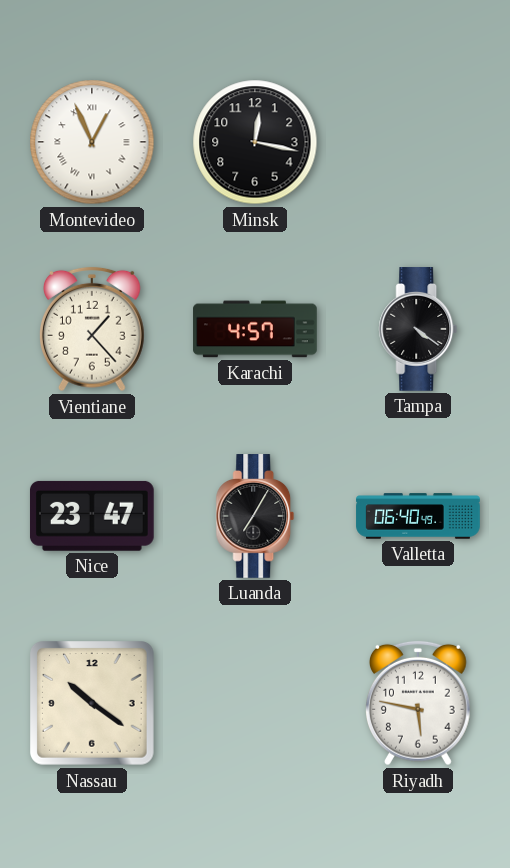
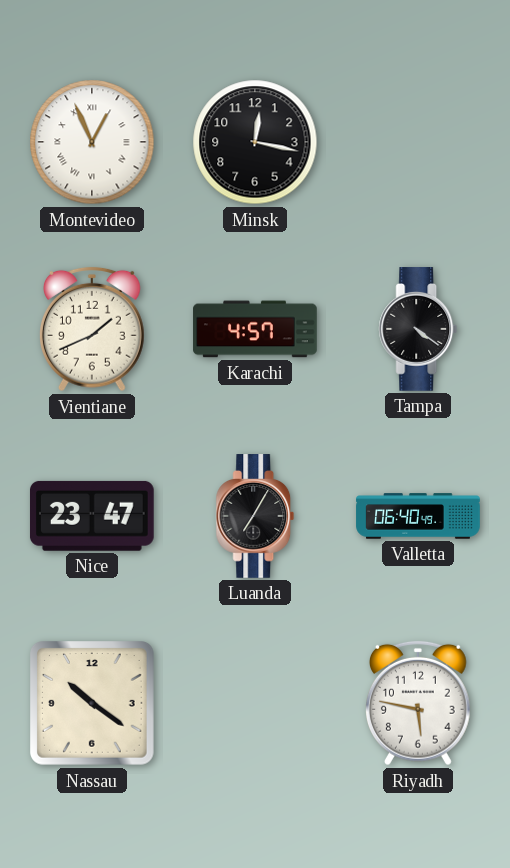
Vientiane: 1:23 -> 1:41 (93, 329)
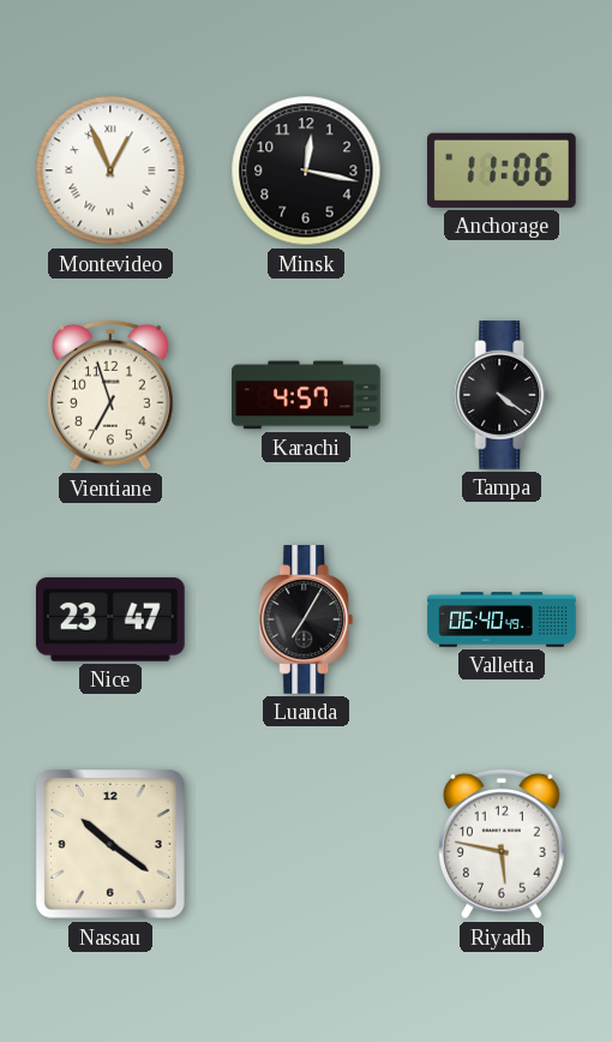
Anchorage: none -> 11:06 (502, 170)
Vientiane: 1:41 -> 6:57 (112, 395)
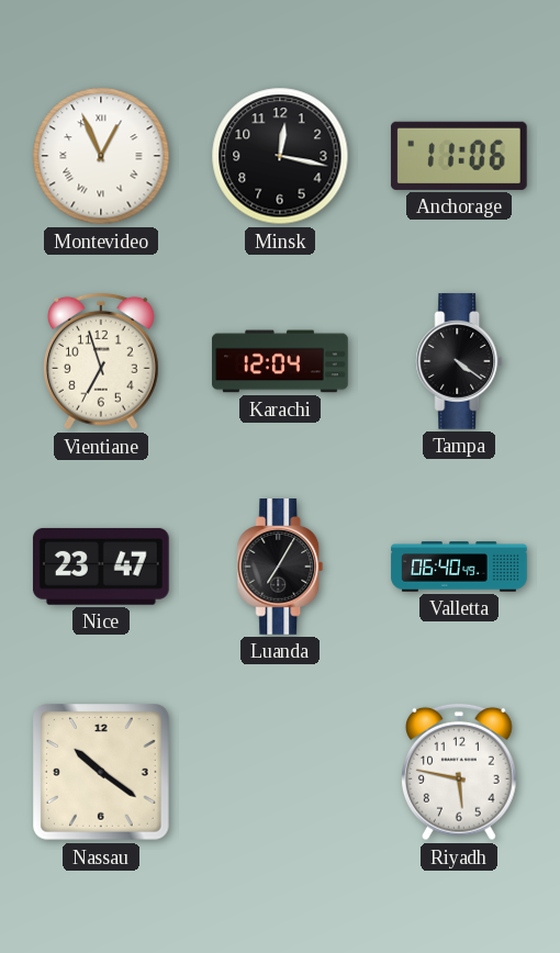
Karachi: 4:57 -> 12:04 (280, 361)
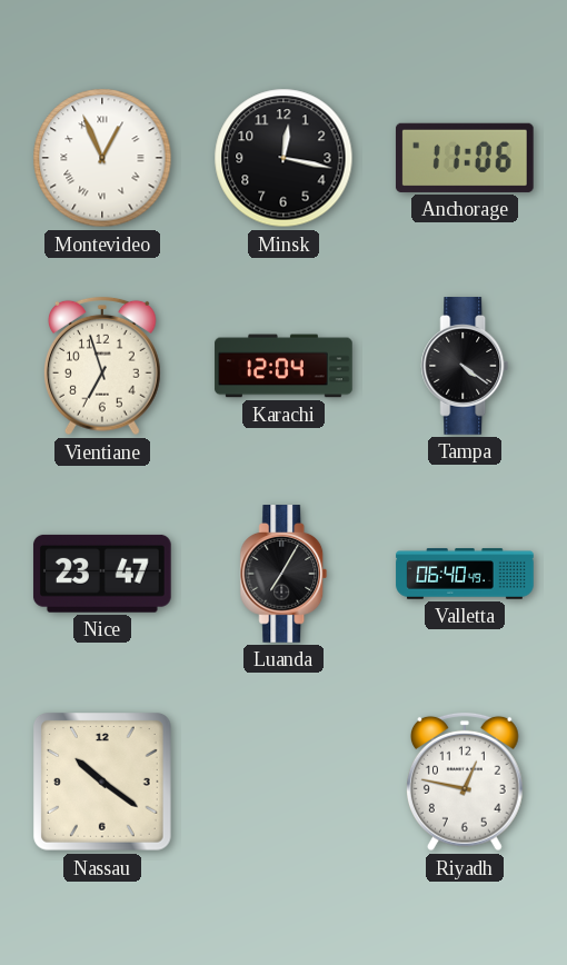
Riyadh: 5:47 -> 12:47 (466, 782)
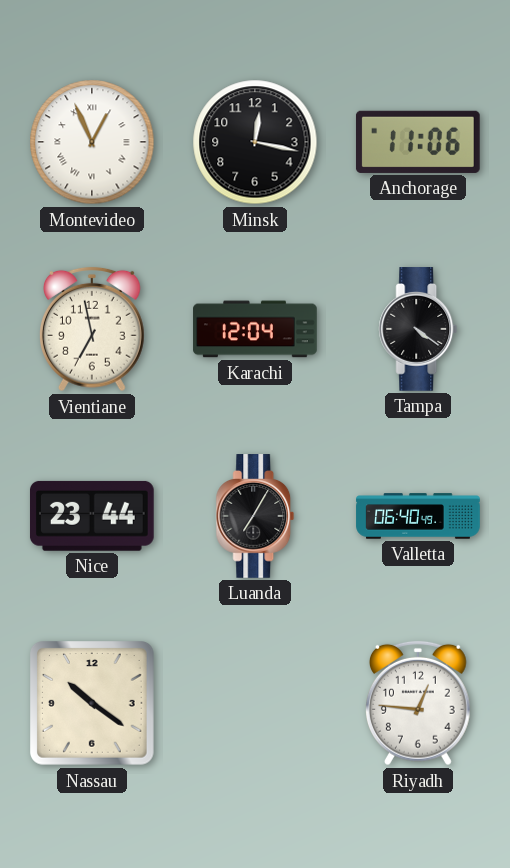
Vientiane: 6:57 -> 6:58 (93, 329)
Nice: 23:47 -> 23:44 (92, 516)
Riyadh: 12:47 -> 12:46 (419, 703)
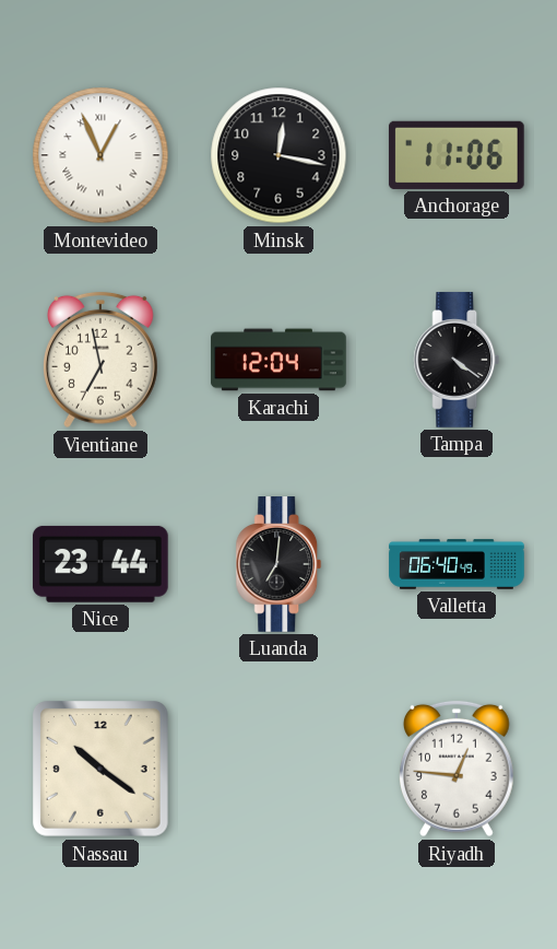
Luanda: 7:05 -> 7:01 (278, 564)
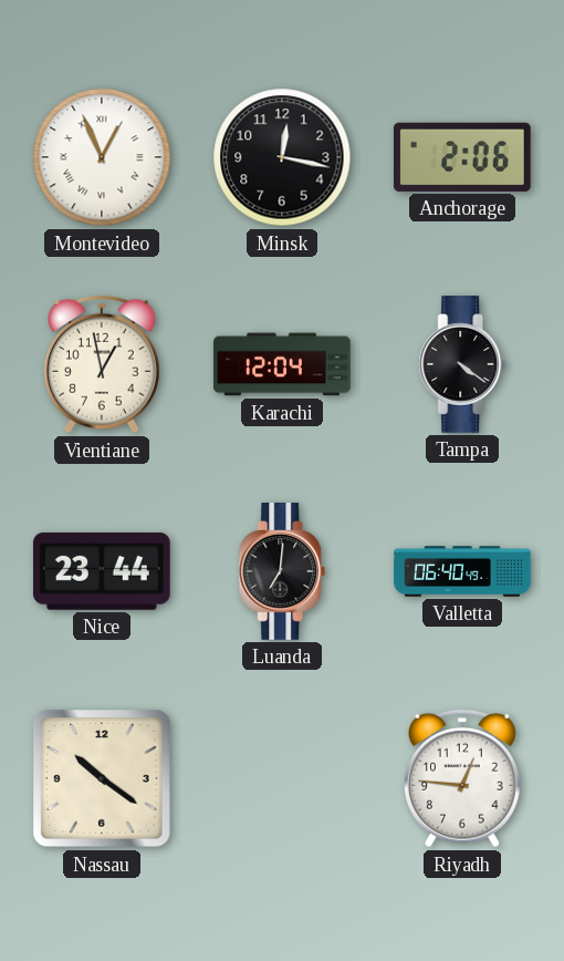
Anchorage: 11:06 -> 2:06 (462, 157)
Vientiane: 6:58 -> 12:58 (103, 364)
